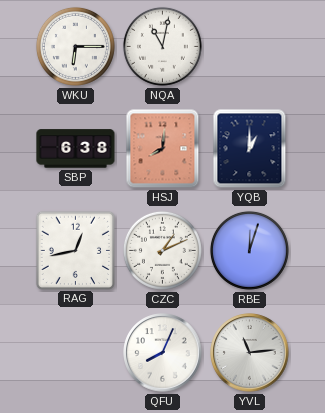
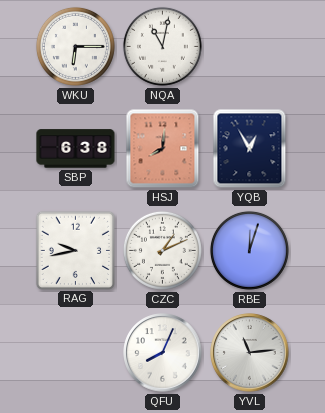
YQB: 1:00 -> 12:55 (250, 149)
RAG: 12:43 -> 9:43 (75, 250)
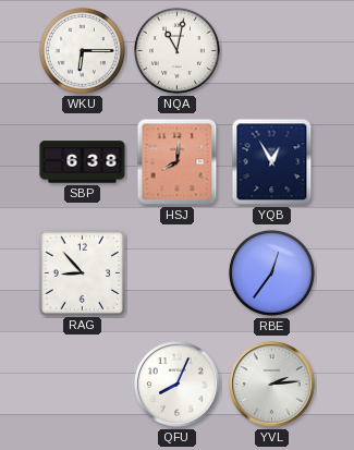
RAG: 9:43 -> 8:53 (82, 272)
CZC: 1:11 -> none (162, 250)
RBE: 12:03 -> 12:36 (271, 272)
YVL: 11:14 -> 2:14 (272, 385)
